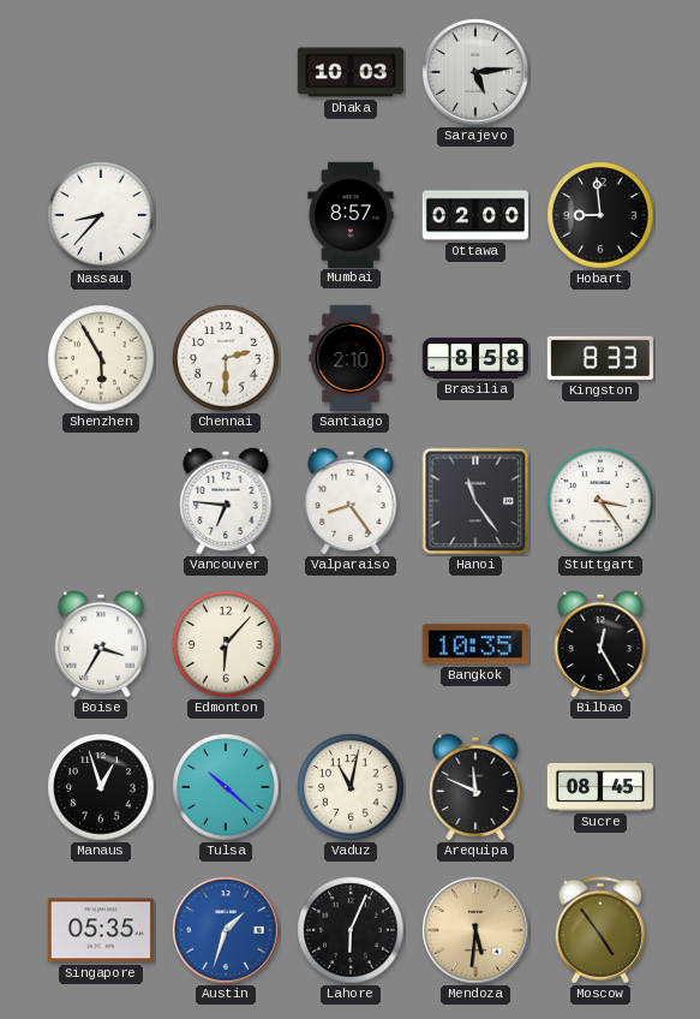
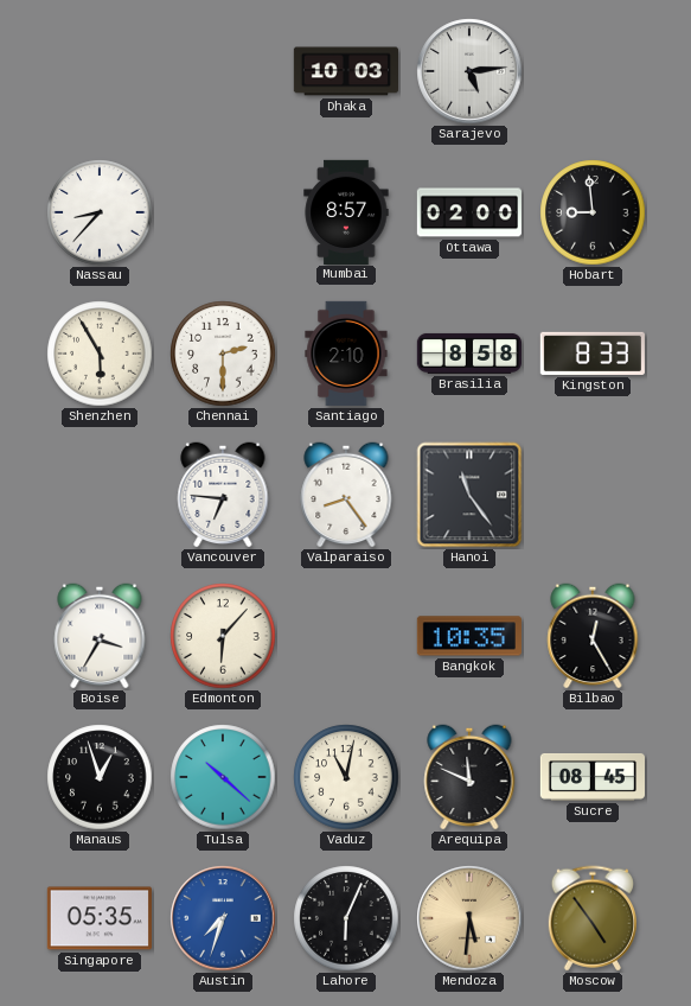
Stuttgart: 3:24 -> none (600, 501)
Austin: 1:33 -> 7:33 (223, 918)
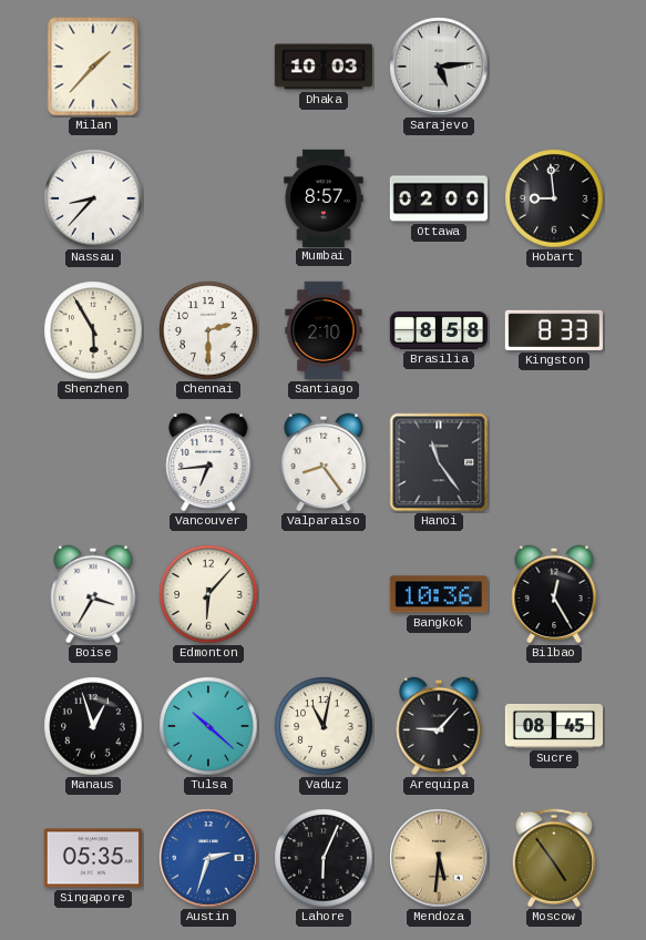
Milan: none -> 1:37 (93, 67)
Vancouver: 6:46 -> 6:44 (208, 462)
Bangkok: 10:35 -> 10:36 (439, 594)
Arequipa: 11:49 -> 9:07 (439, 726)
Austin: 7:33 -> 2:33 (208, 858)
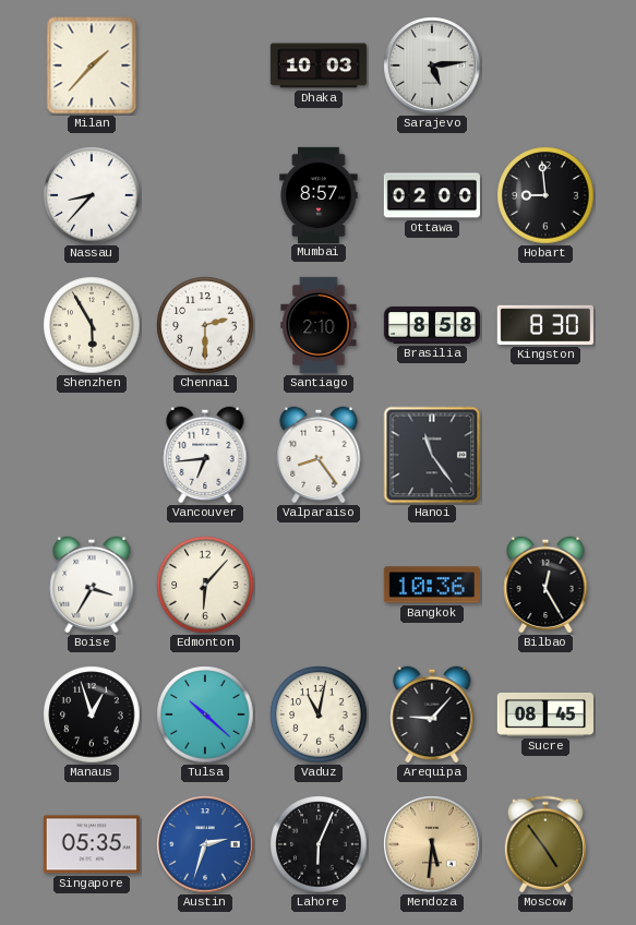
Kingston: 8:33 -> 8:30 (545, 325)
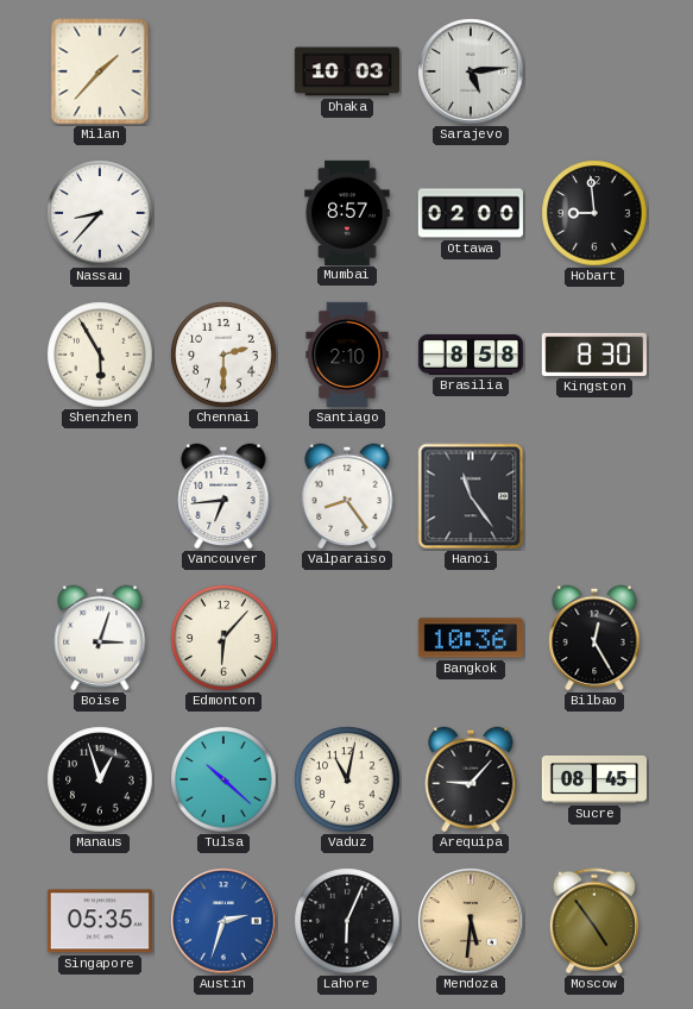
Boise: 3:35 -> 3:03 (100, 638)
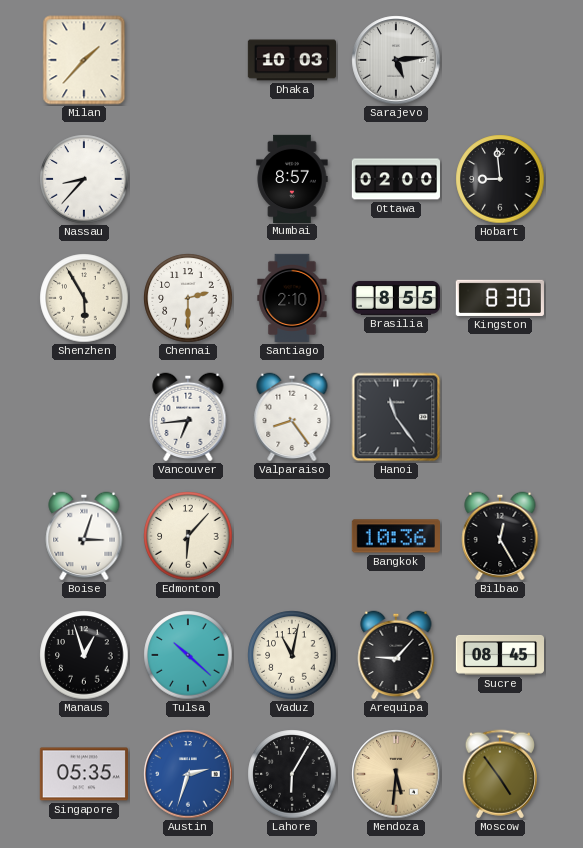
Brasilia: 8:58 -> 8:55 (395, 298)
Lahore: 6:04 -> 6:05 (292, 774)
